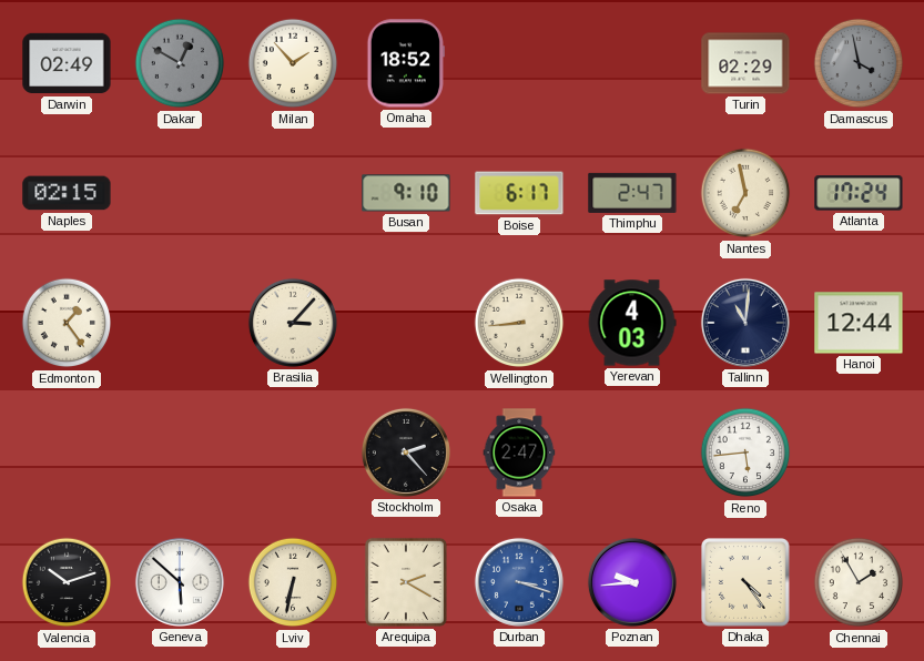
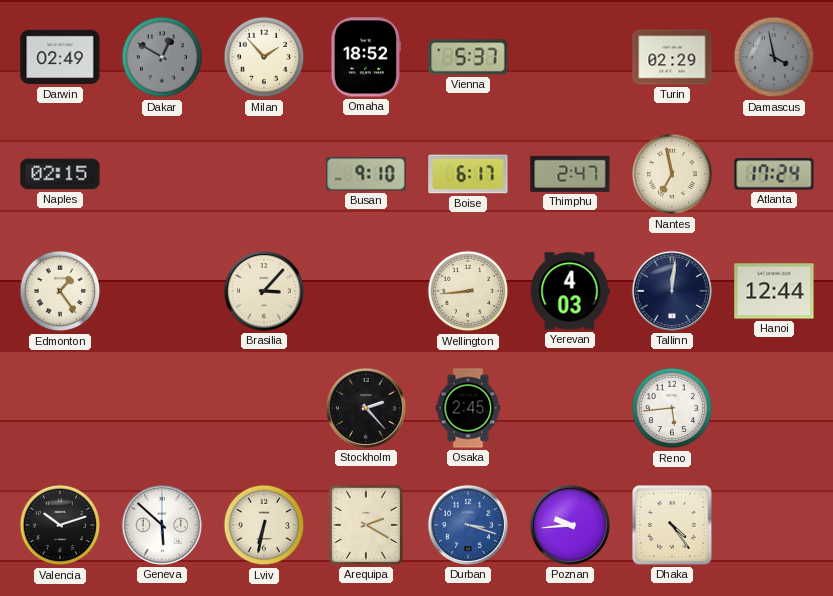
Vienna: none -> 5:37 (468, 57)
Tallinn: 11:01 -> 12:01 (672, 291)
Osaka: 2:47 -> 2:45 (468, 408)
Chennai: 1:55 -> none (859, 582)
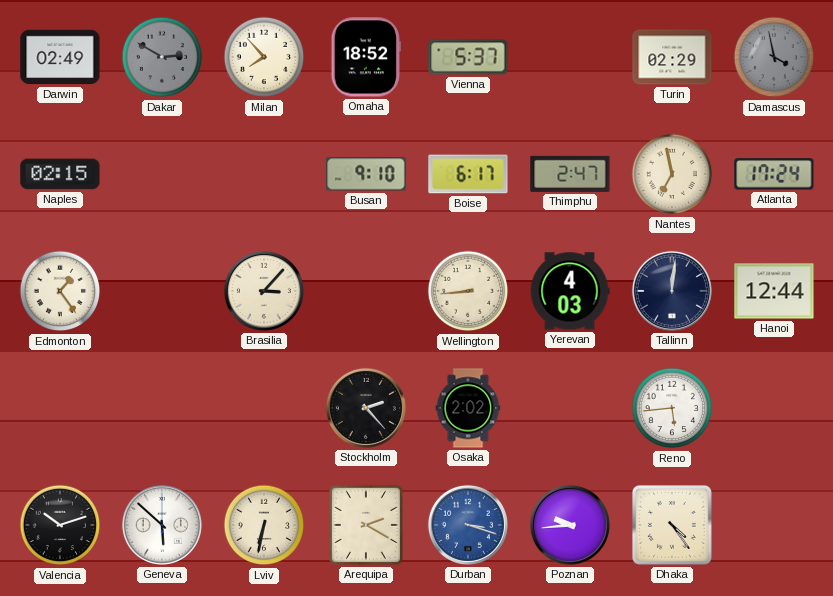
Dakar: 12:50 -> 2:50 (162, 57)
Milan: 1:53 -> 7:53 (264, 57)
Osaka: 2:45 -> 2:02 (468, 408)
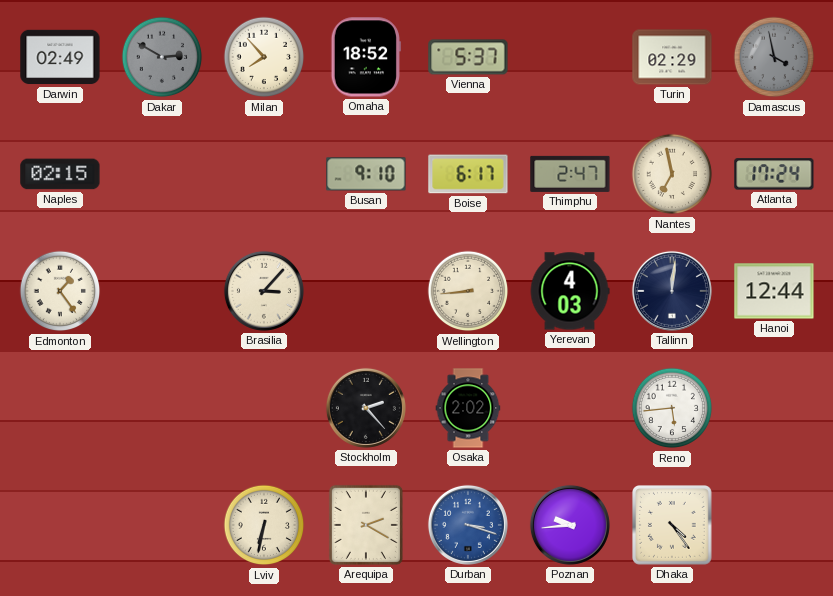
Valencia: 10:12 -> none (60, 525)
Geneva: 5:52 -> none (162, 525)
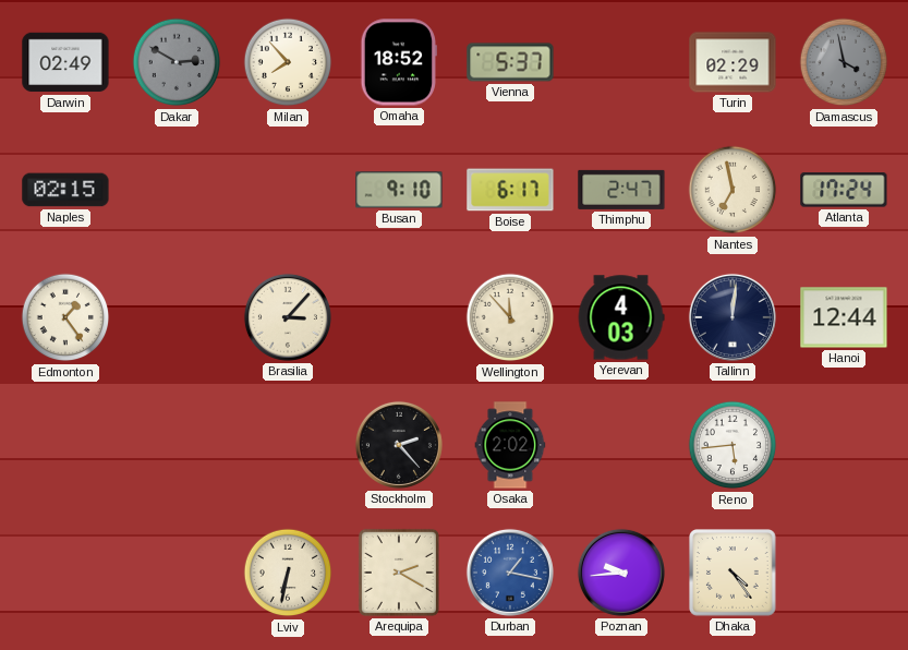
Wellington: 8:44 -> 11:53 (510, 317)
Durban: 3:18 -> 1:17 (510, 573)
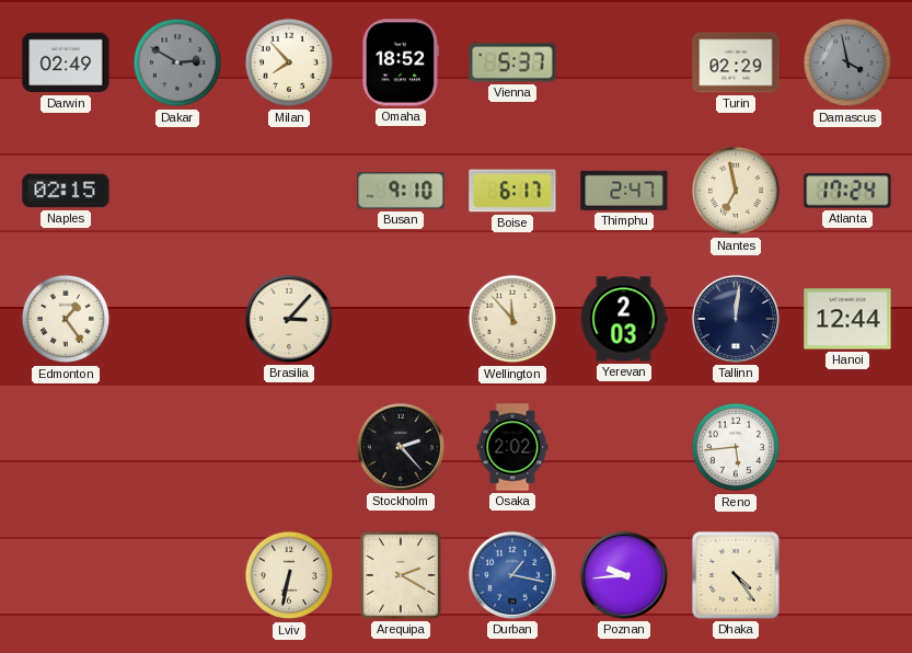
Yerevan: 4:03 -> 2:03 (624, 319)
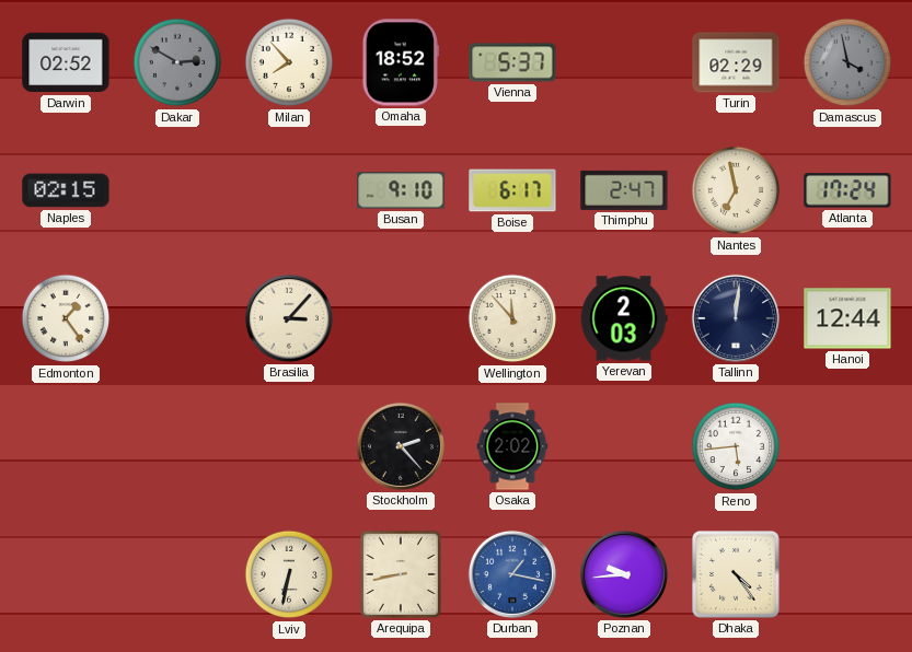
Darwin: 02:49 -> 02:52 (66, 62)
Arequipa: 2:20 -> 8:43 (401, 574)
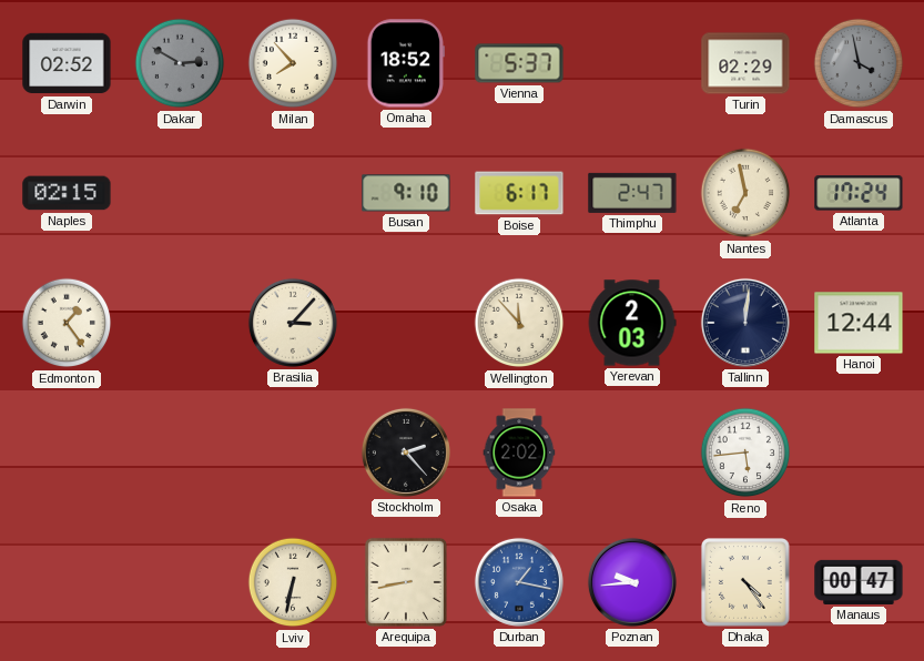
Manaus: none -> 00:47 (859, 582)
